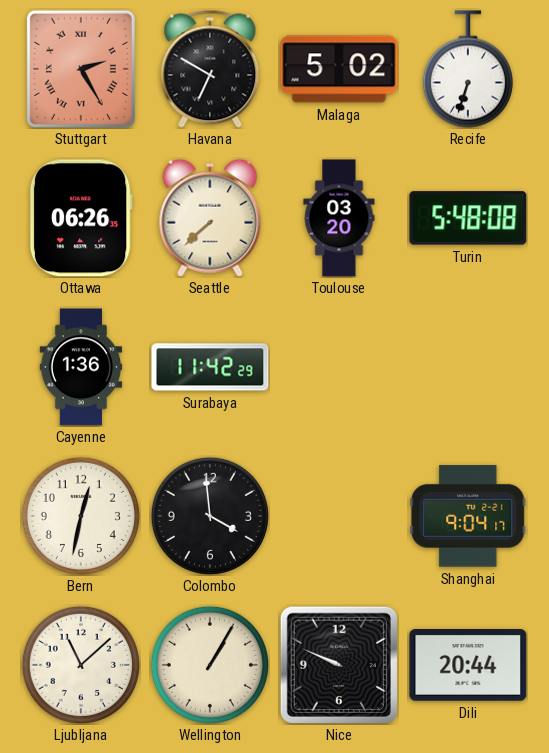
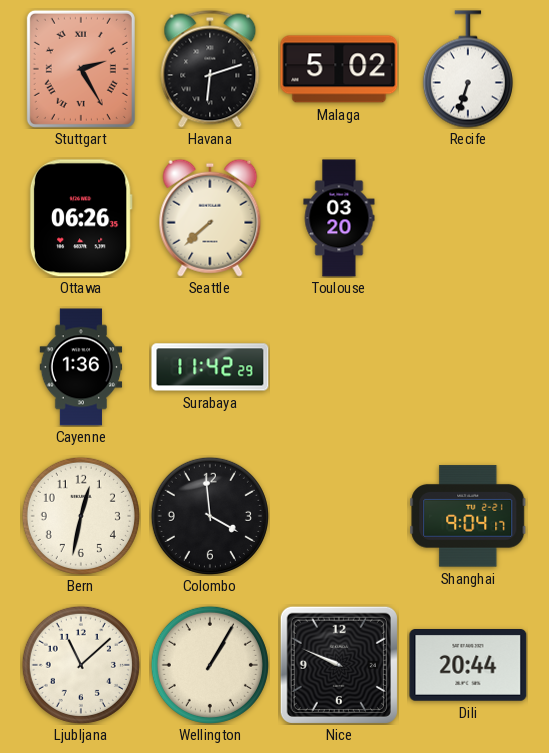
Havana: 6:50 -> 6:12 (210, 69)
Turin: 5:48 -> none (468, 218)
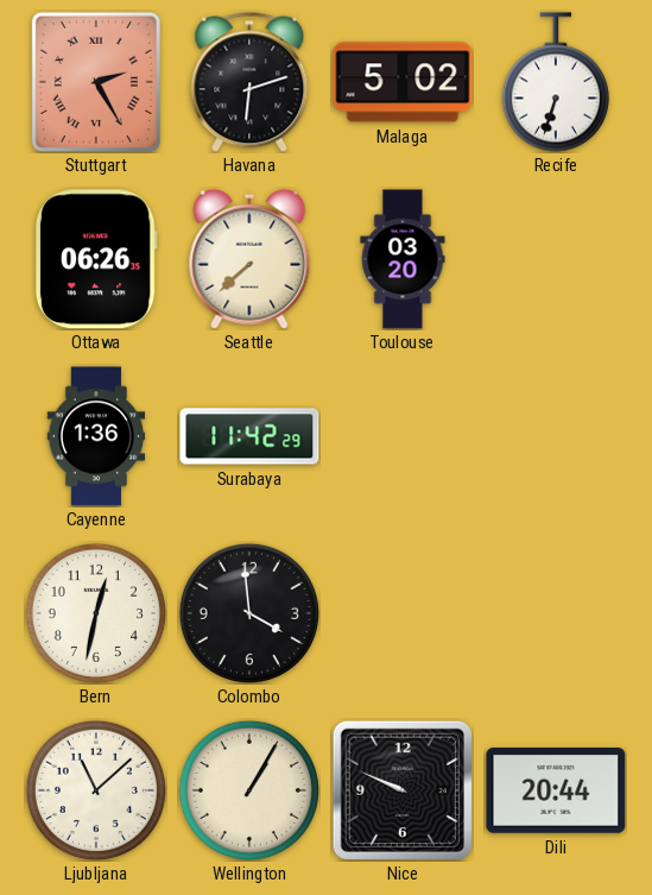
Shanghai: 9:04 -> none (468, 516)
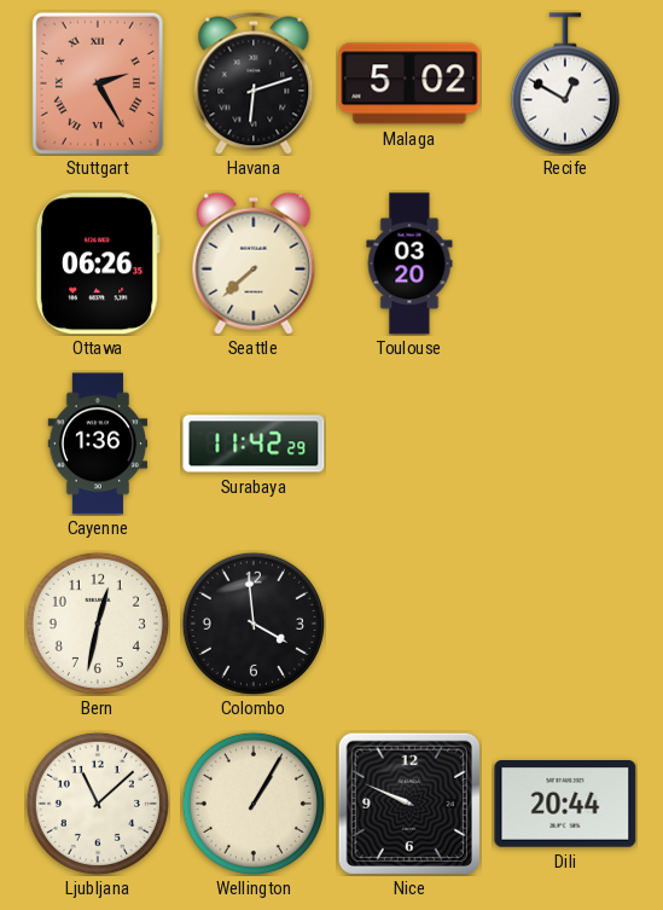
Recife: 6:33 -> 12:50 (565, 83)
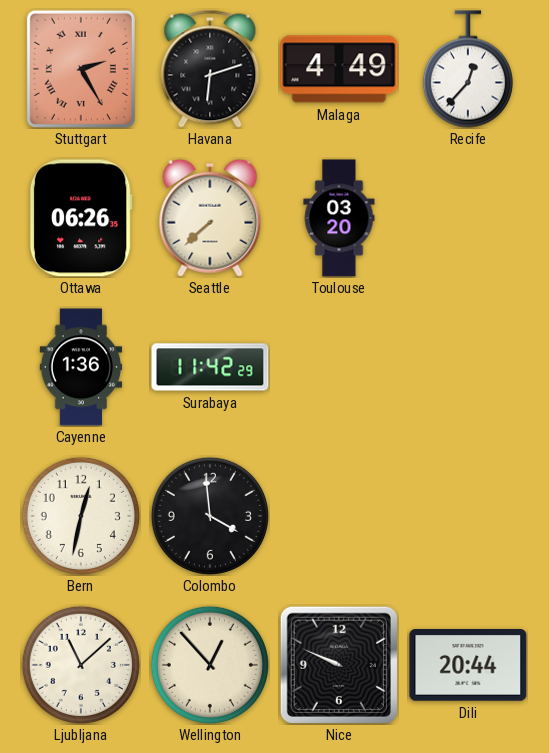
Malaga: 5:02 -> 4:49 (339, 69)
Recife: 12:50 -> 12:37 (468, 69)
Wellington: 1:05 -> 12:53 (210, 665)
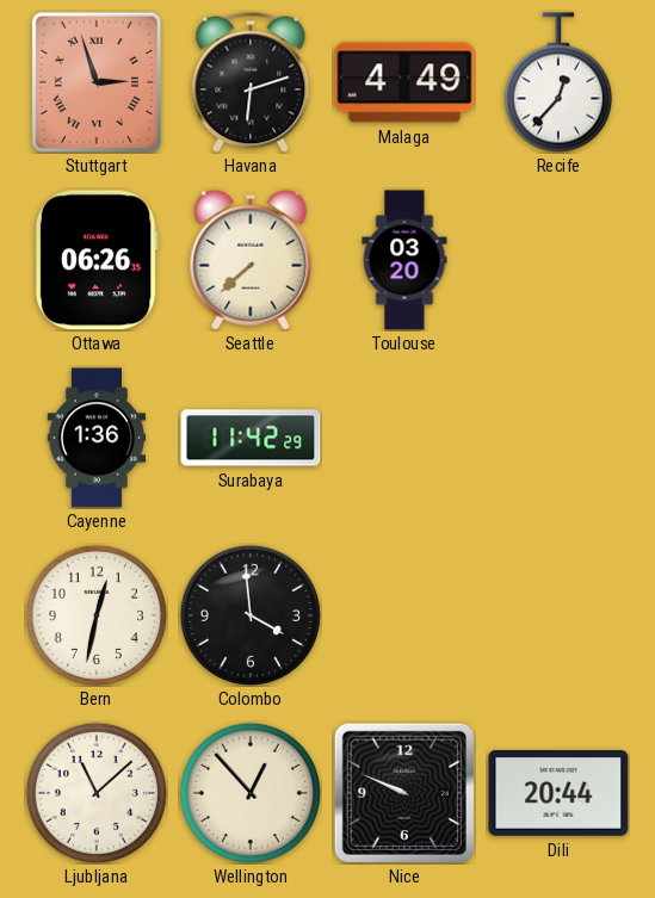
Stuttgart: 2:25 -> 2:57 (97, 82)
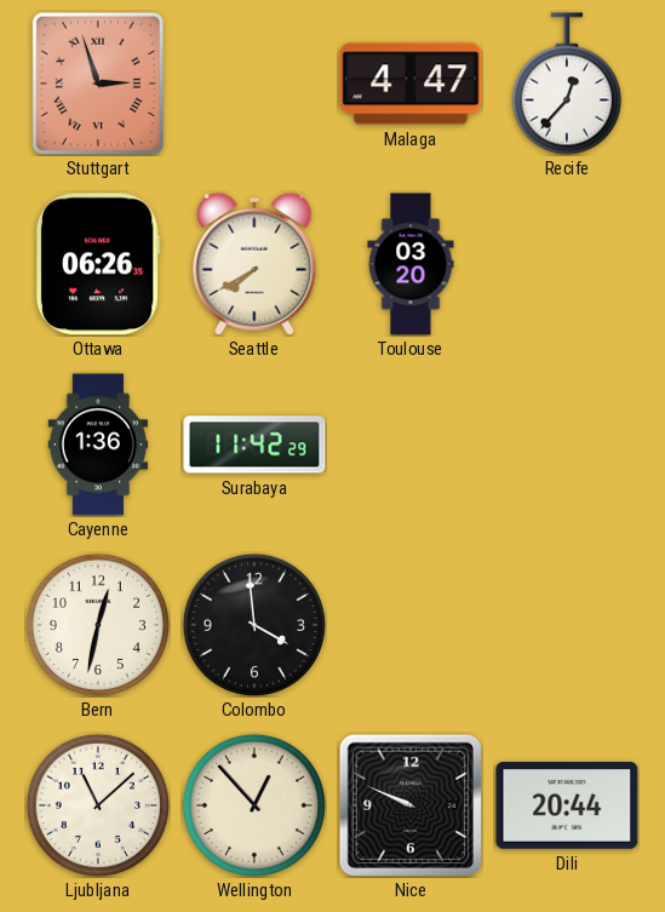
Havana: 6:12 -> none (251, 82)
Malaga: 4:49 -> 4:47 (411, 84)
Seattle: 7:38 -> 7:40 (254, 264)
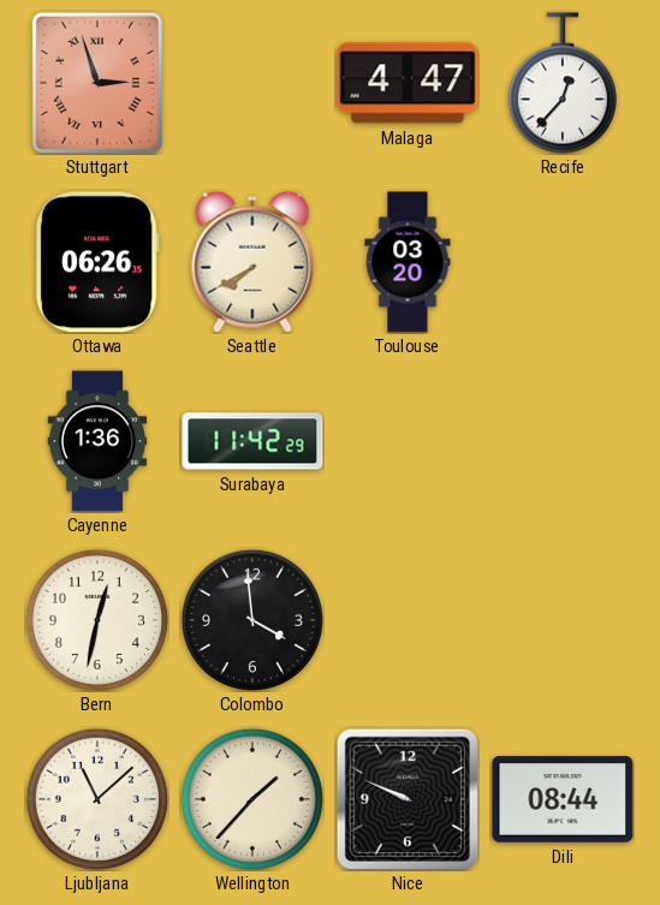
Wellington: 12:53 -> 1:37 (252, 799)
Dili: 20:44 -> 08:44 (563, 800)
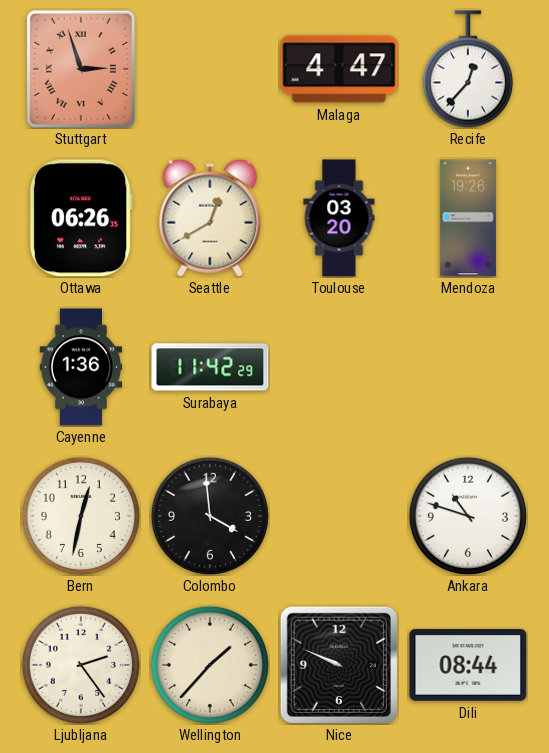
Seattle: 7:40 -> 12:40 (210, 218)
Mendoza: none -> 19:26 (468, 218)
Ankara: none -> 10:48 (468, 516)
Ljubljana: 11:08 -> 2:24 (81, 665)
